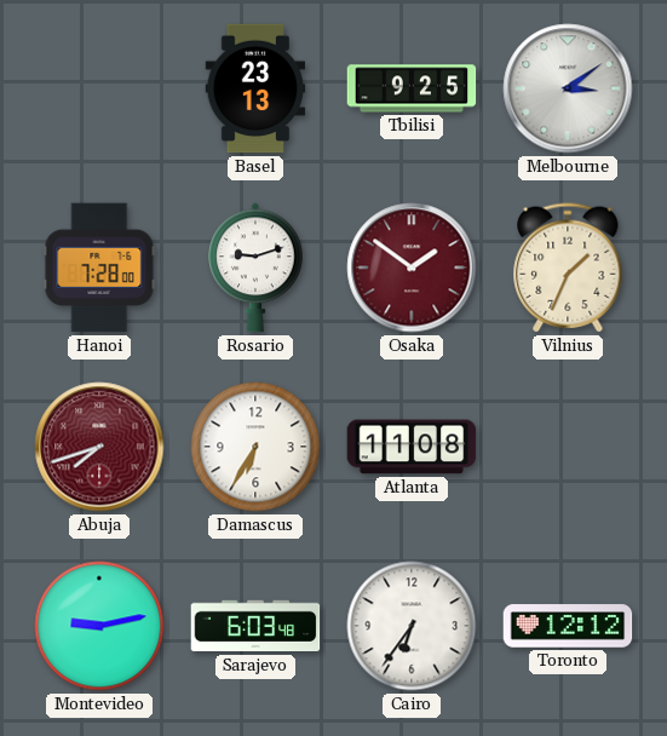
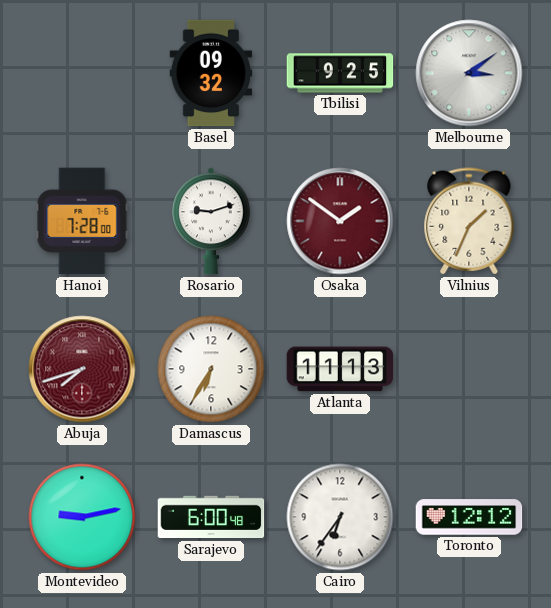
Basel: 23:13 -> 09:32 (211, 73)
Atlanta: 11:08 -> 11:13 (340, 369)
Sarajevo: 6:03 -> 6:00 (211, 517)
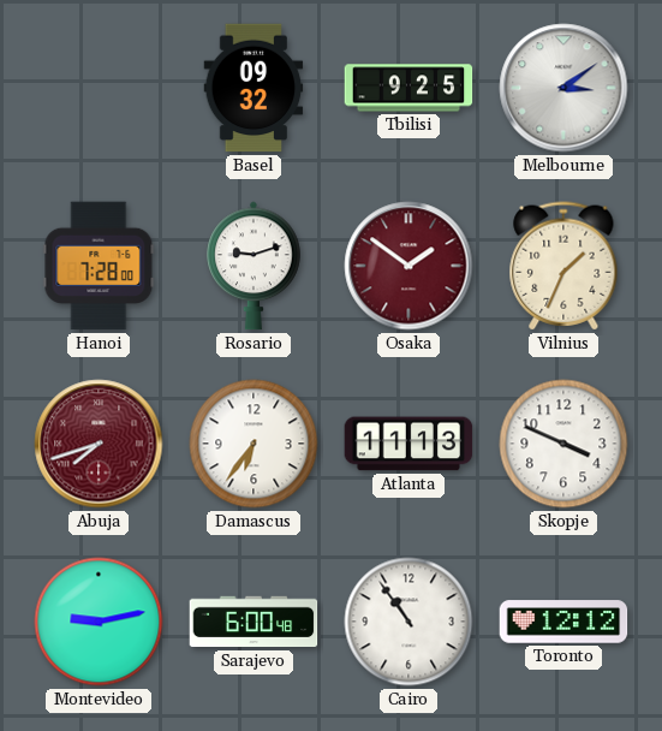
Damascus: 6:35 -> 6:36 (254, 444)
Skopje: none -> 3:49 (563, 444)
Cairo: 6:36 -> 10:54 (408, 622)
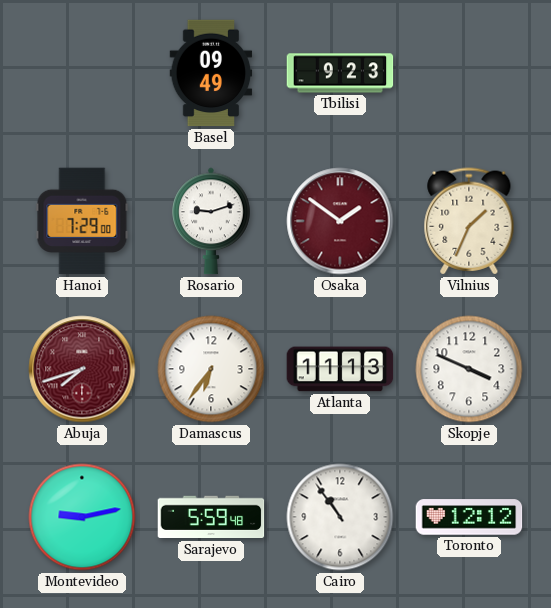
Basel: 09:32 -> 09:49 (211, 73)
Tbilisi: 9:25 -> 9:23 (340, 73)
Melbourne: 3:09 -> none (563, 88)
Hanoi: 7:28 -> 7:29 (82, 221)
Sarajevo: 6:00 -> 5:59 (211, 517)
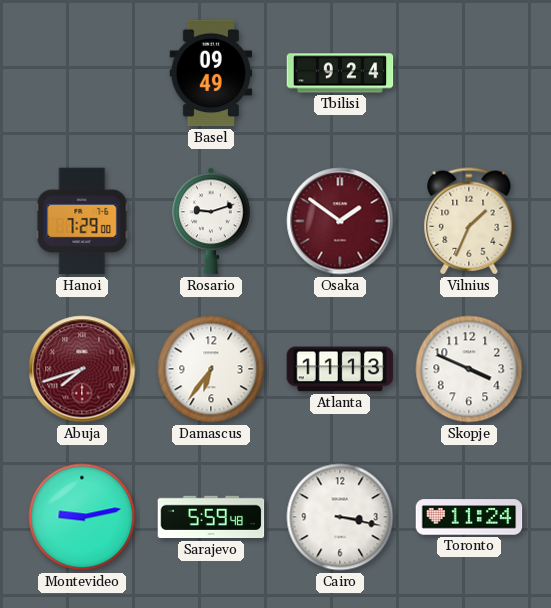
Tbilisi: 9:23 -> 9:24 (340, 73)
Cairo: 10:54 -> 3:17 (340, 517)
Toronto: 12:12 -> 11:24 (469, 517)
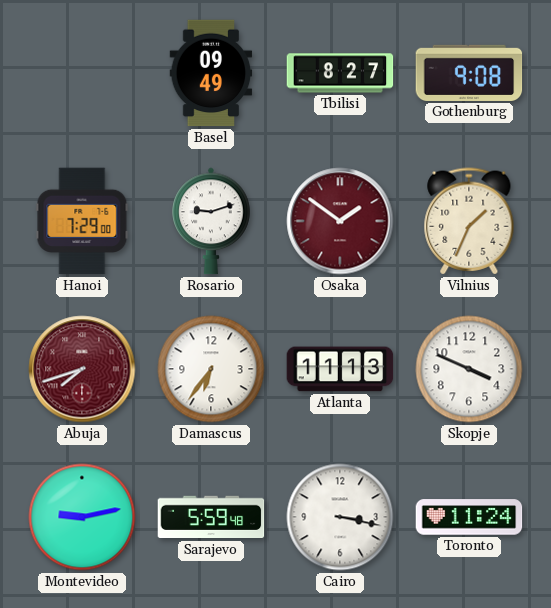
Tbilisi: 9:24 -> 8:27 (340, 73)
Gothenburg: none -> 9:08 (469, 73)
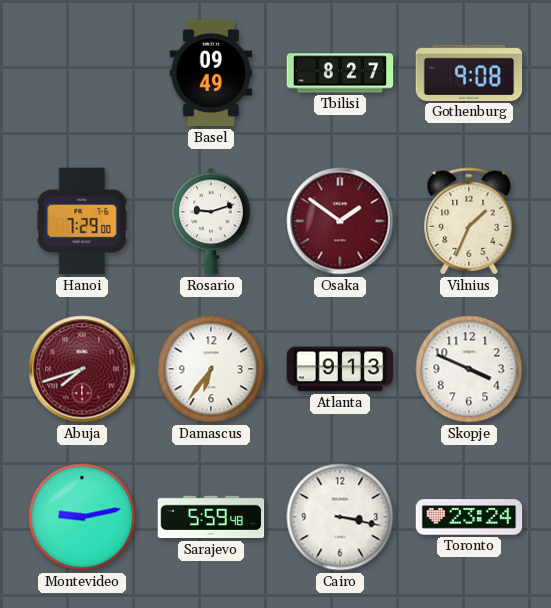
Atlanta: 11:13 -> 9:13 (340, 369)
Toronto: 11:24 -> 23:24 (469, 517)
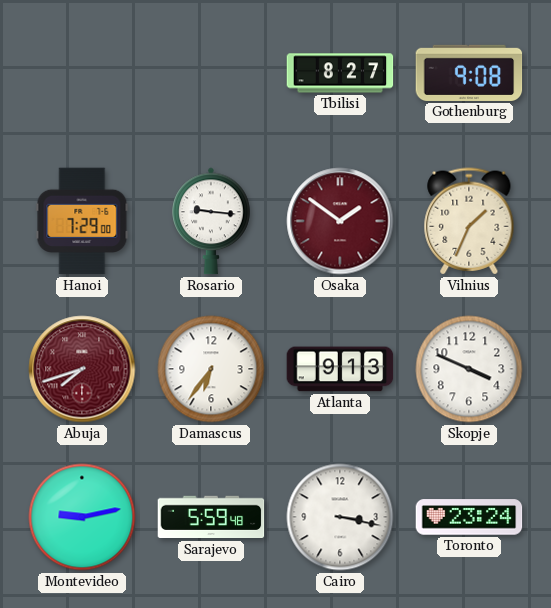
Basel: 09:49 -> none (211, 73)
Rosario: 9:12 -> 9:16 (211, 221)
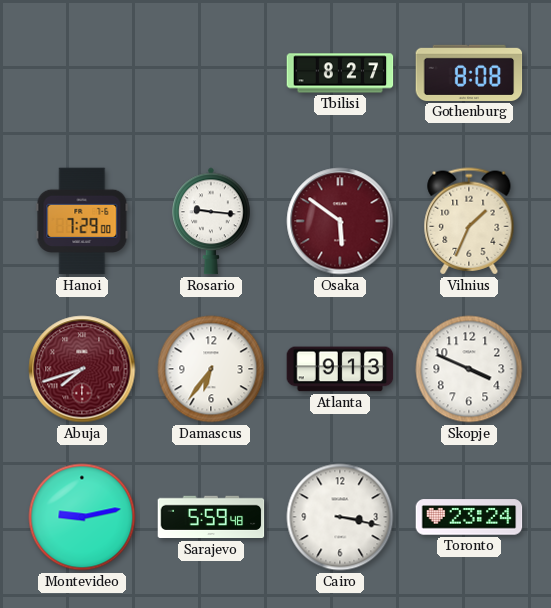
Gothenburg: 9:08 -> 8:08 (469, 73)
Osaka: 1:51 -> 5:51 (340, 221)
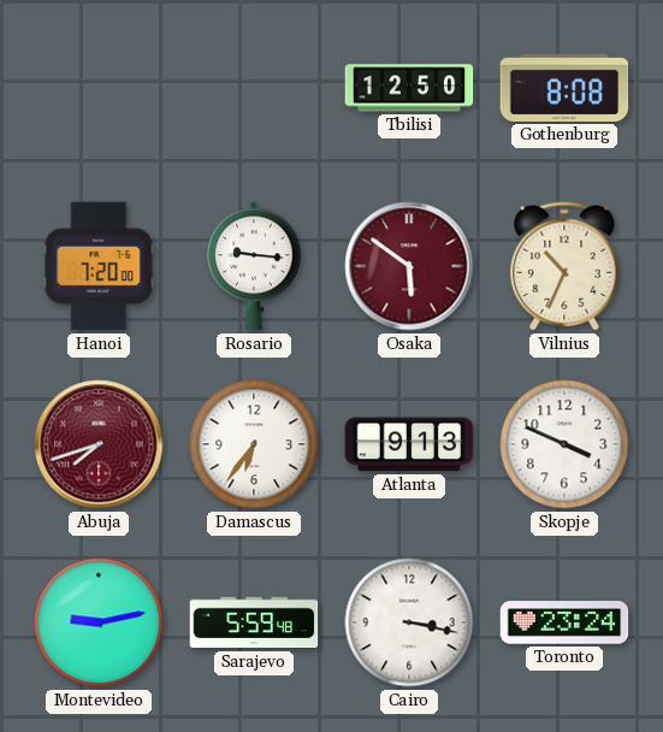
Tbilisi: 8:27 -> 12:50 (409, 88)
Hanoi: 7:29 -> 7:20 (99, 266)
Vilnius: 1:34 -> 10:34 (564, 266)
